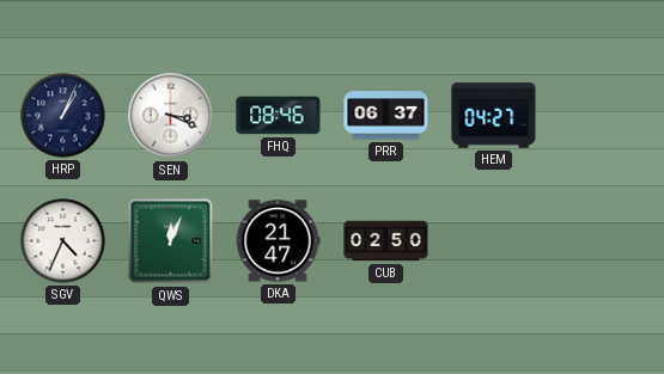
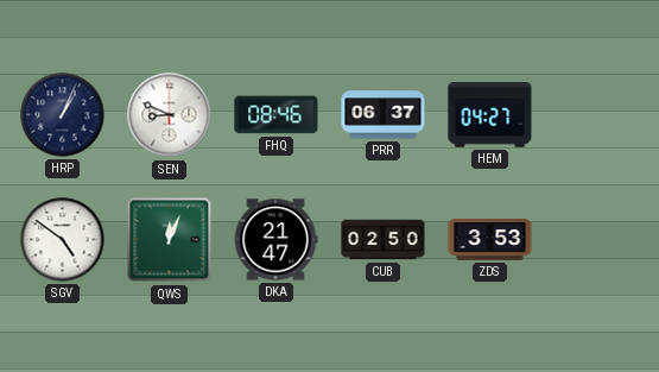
SEN: 3:19 -> 8:49 (170, 115)
SGV: 4:34 -> 4:51 (63, 240)
ZDS: none -> 3:53 (490, 240)
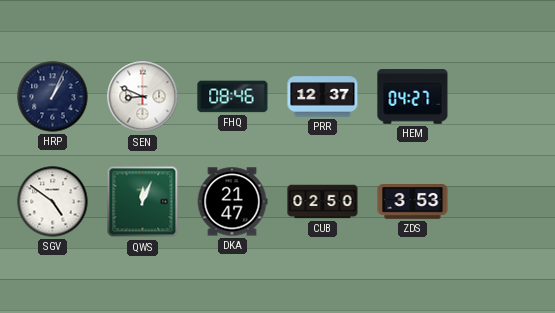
PRR: 06:37 -> 12:37 (323, 97)
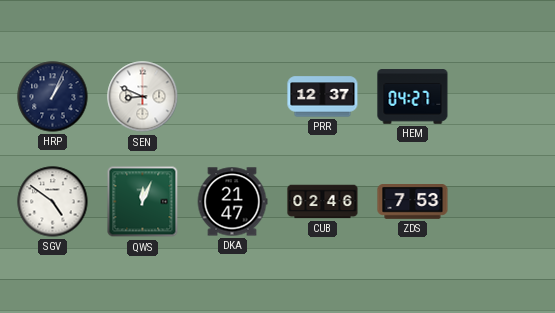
FHQ: 08:46 -> none (233, 97)
CUB: 02:50 -> 02:46 (323, 202)
ZDS: 3:53 -> 7:53 (413, 202)
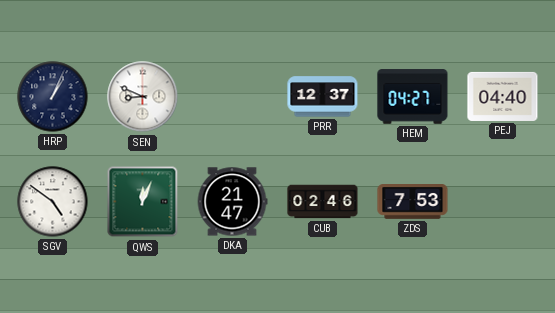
PEJ: none -> 04:40 (503, 96)
